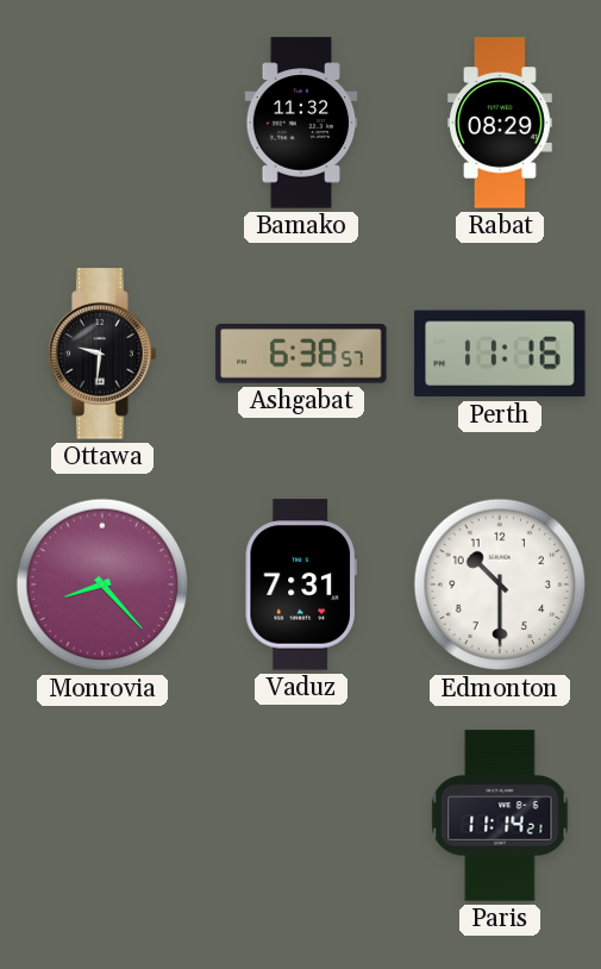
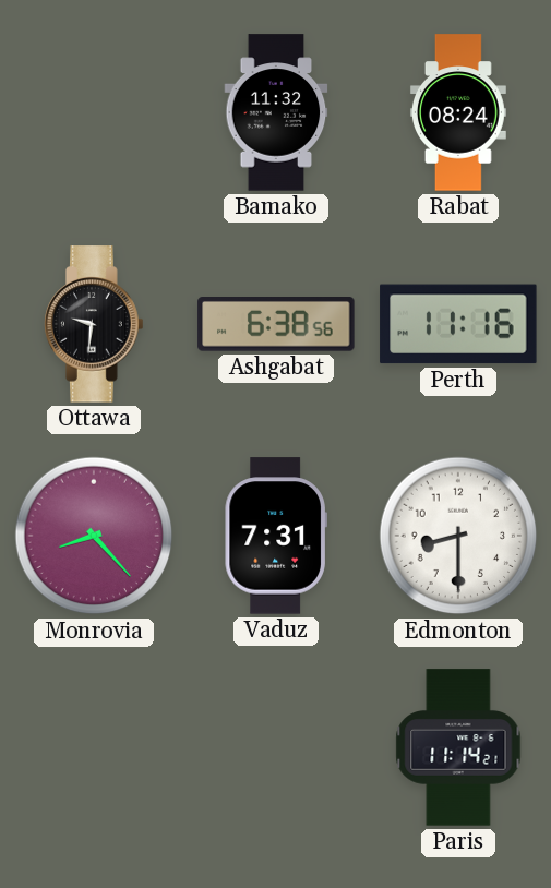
Rabat: 08:29 -> 08:24 (458, 112)
Ashgabat: 6:38:57 -> 6:38:56 (276, 325)
Edmonton: 10:30 -> 8:30 (458, 536)
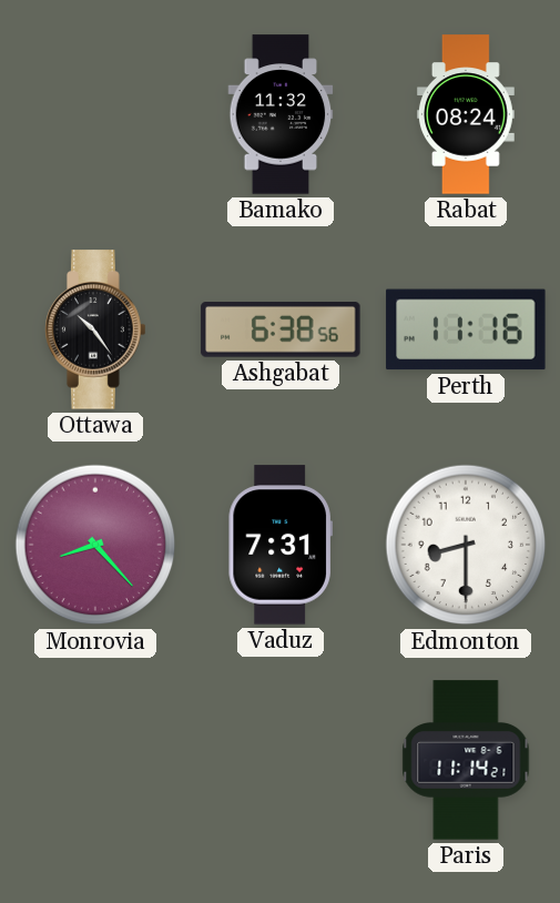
Ottawa: 9:31 -> 10:24 (95, 329)
